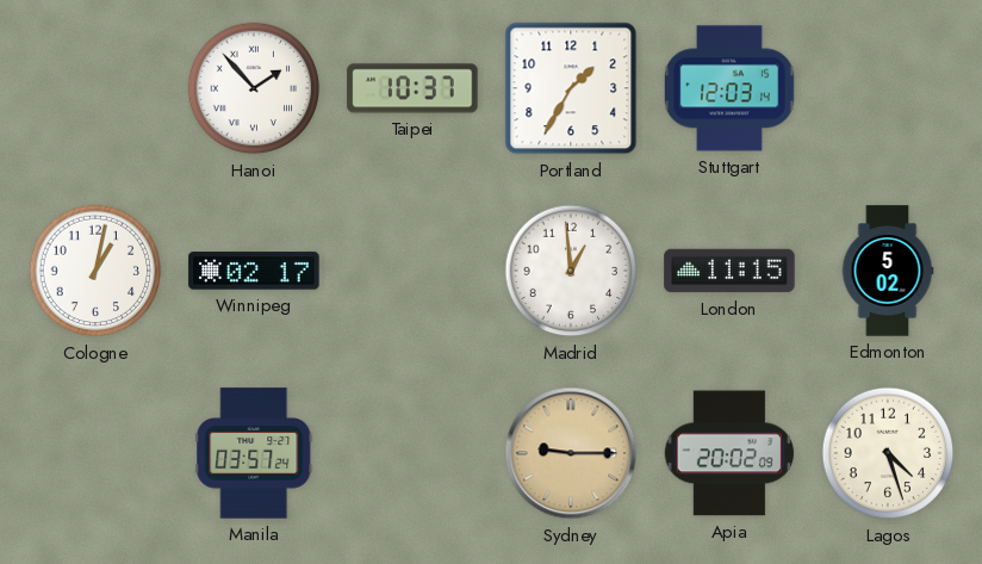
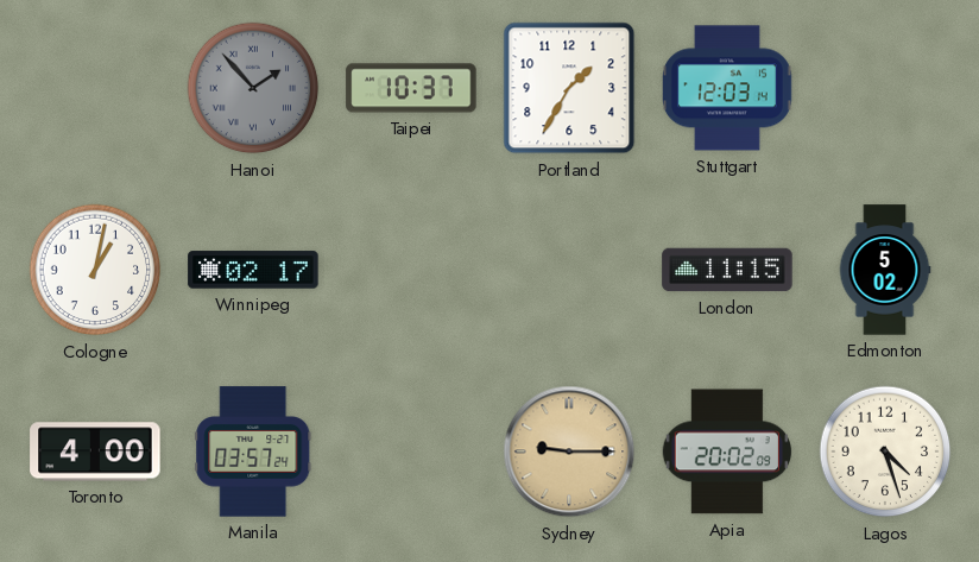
Hanoi dial: white -> grey (253, 88)
Madrid: 12:59 -> none (571, 271)
Toronto: none -> 4:00 (95, 452)
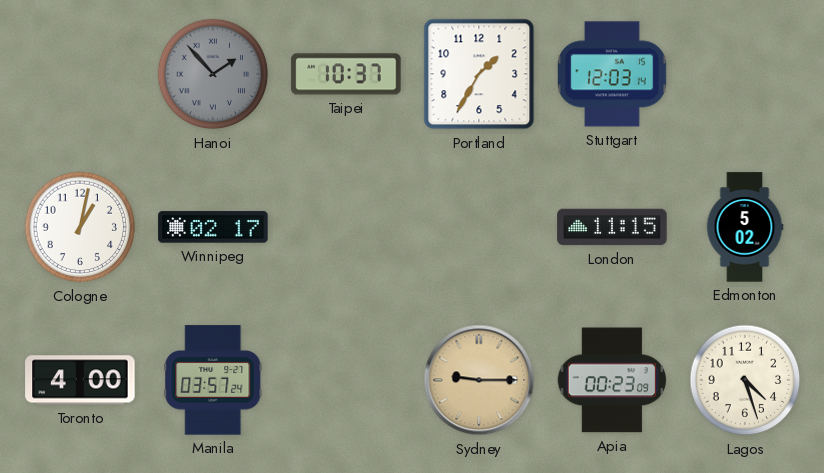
Apia: 20:02 -> 00:23 (611, 380)
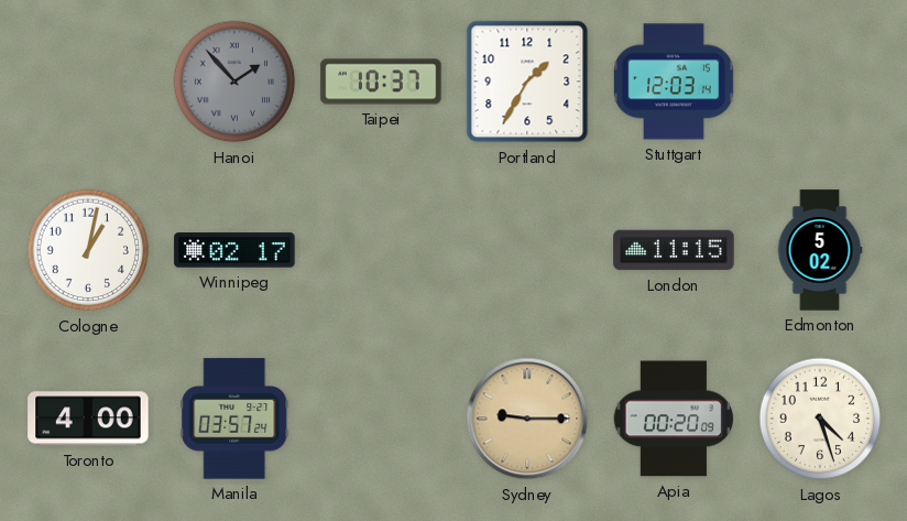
Apia: 00:23 -> 00:20 (673, 419)
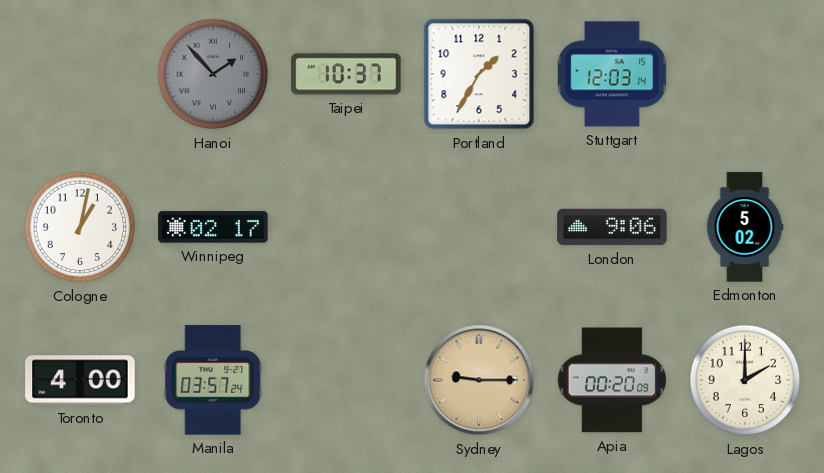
London: 11:15 -> 9:06 (612, 227)
Lagos: 4:27 -> 2:00 (745, 380)
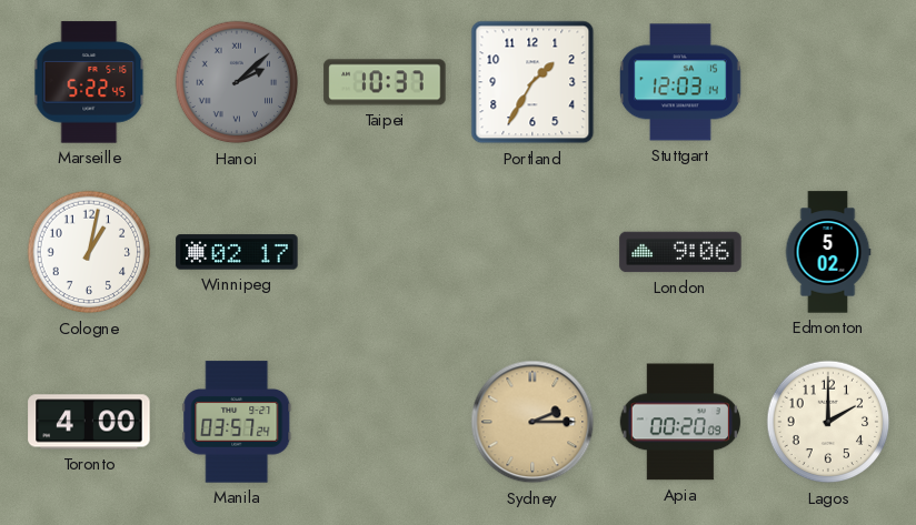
Marseille: none -> 5:22 (89, 82)
Hanoi: 1:53 -> 2:08 (237, 82)
Sydney: 9:15 -> 2:15 (532, 422)
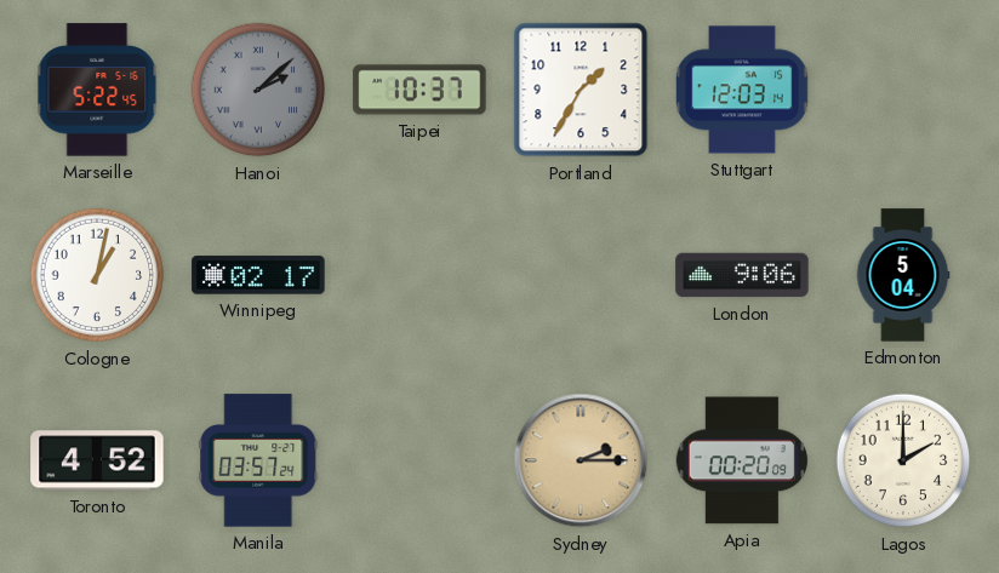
Edmonton: 5:02 -> 5:04 (903, 275)
Toronto: 4:00 -> 4:52 (97, 460)
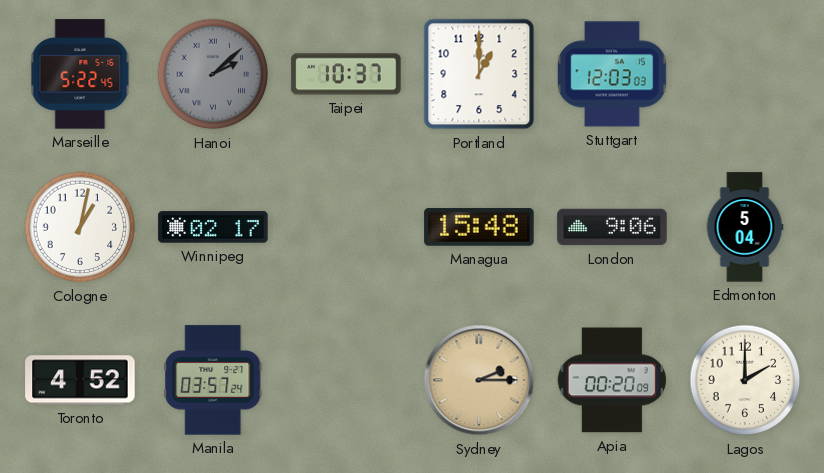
Portland: 1:35 -> 1:00 (479, 74)
Stuttgart: 12:03:14 -> 12:03:03 (613, 74)
Managua: none -> 15:48 (479, 227)
